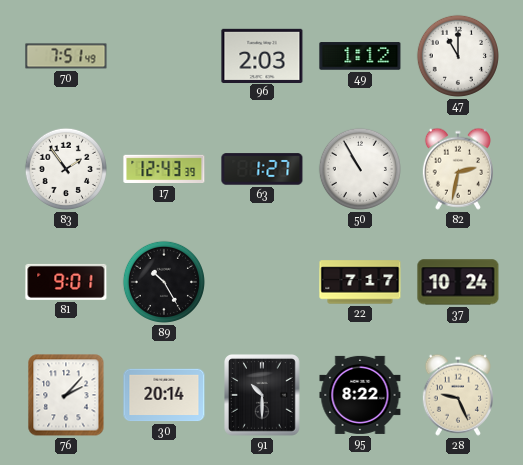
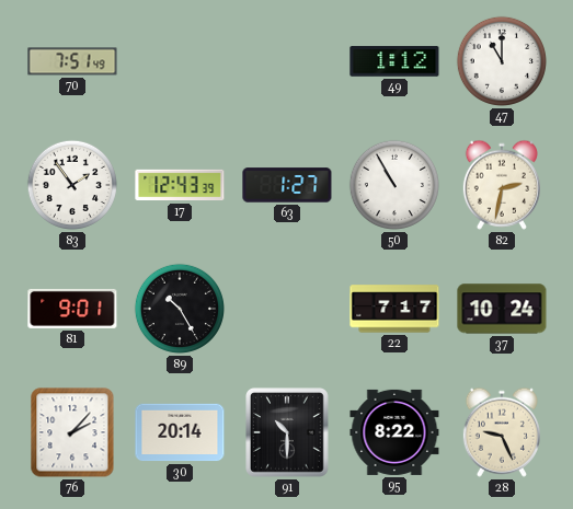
96: 2:03 -> none (262, 55)
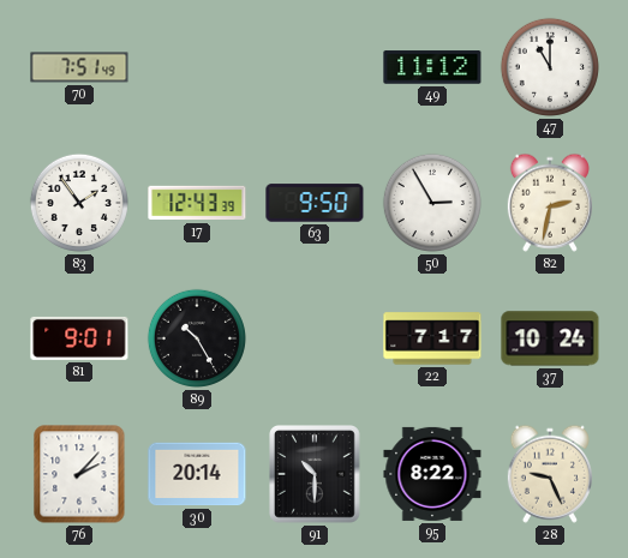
49: 1:12 -> 11:12 (432, 67)
63: 1:27 -> 9:50 (315, 203)
50: 10:55 -> 2:55 (432, 203)
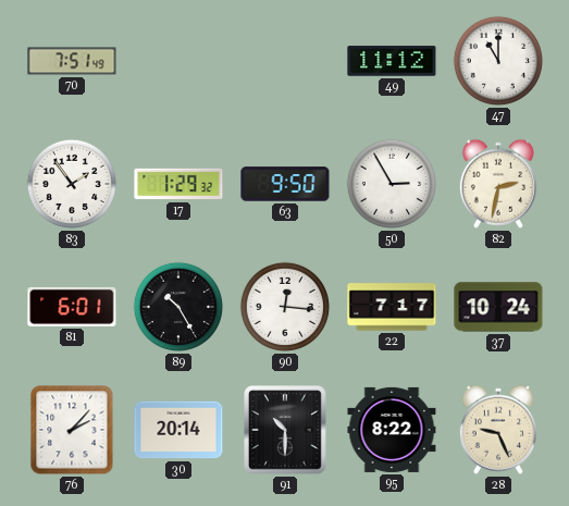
17: 12:43 -> 1:29 (178, 184)
81: 9:01 -> 6:01 (72, 307)
90: none -> 12:16 (285, 307)
